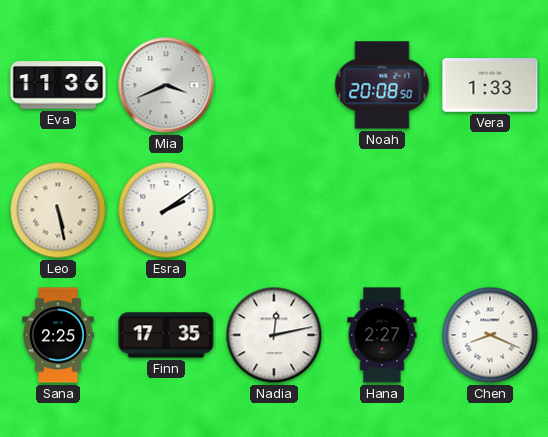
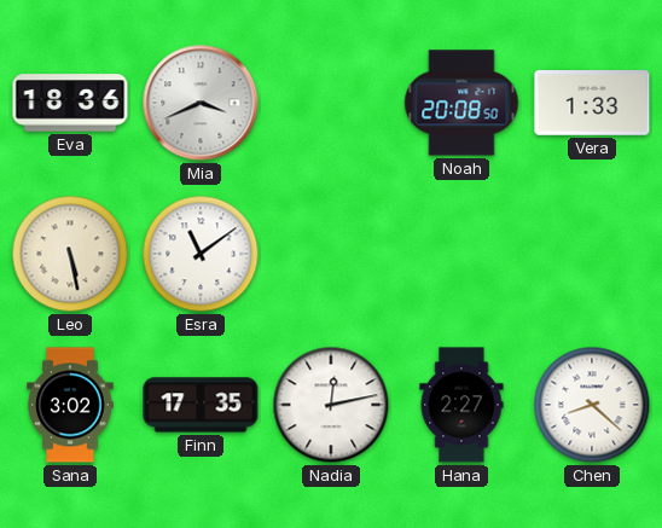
Eva: 11:36 -> 18:36 (70, 103)
Esra: 2:09 -> 11:09 (201, 254)
Sana: 2:25 -> 3:02 (70, 405)
Chen: 8:19 -> 8:22 (592, 405)
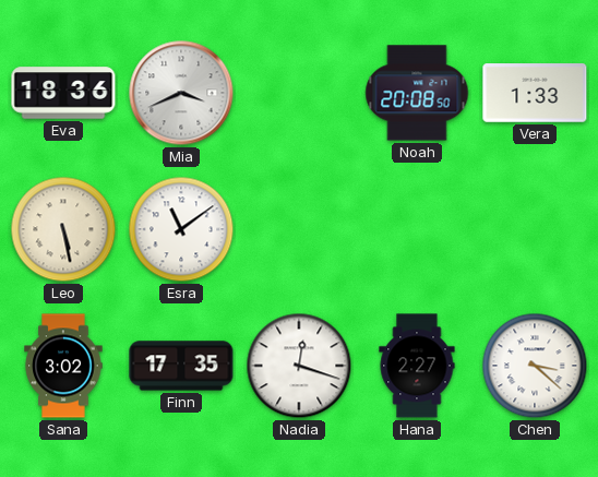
Nadia: 12:13 -> 12:18 (299, 366)
Chen: 8:22 -> 3:22 (535, 366)
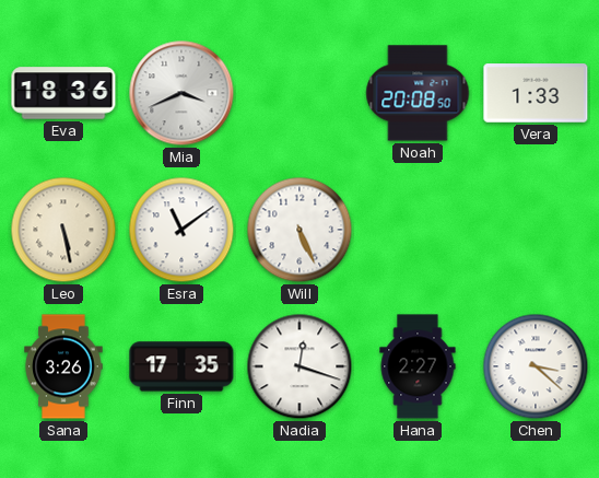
Will: none -> 5:26 (299, 230)
Sana: 3:02 -> 3:26 (63, 366)
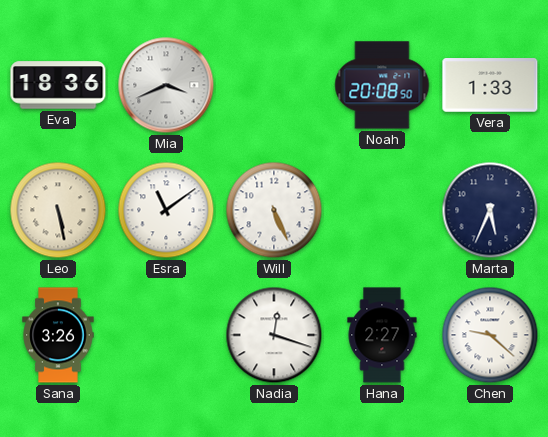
Marta: none -> 5:34 (490, 210)
Finn: 17:35 -> none (181, 366)
Chen: 3:22 -> 9:22 (490, 335)
